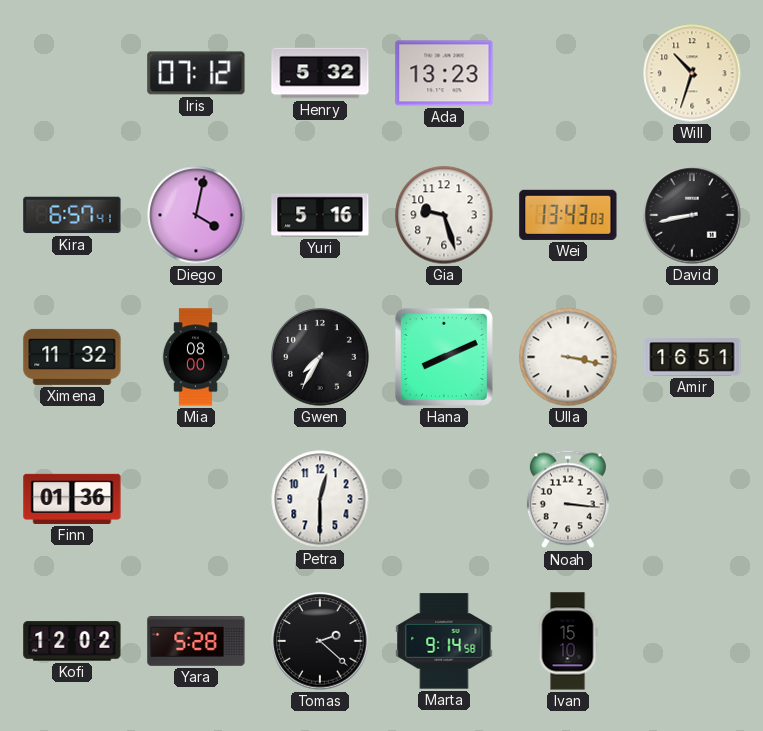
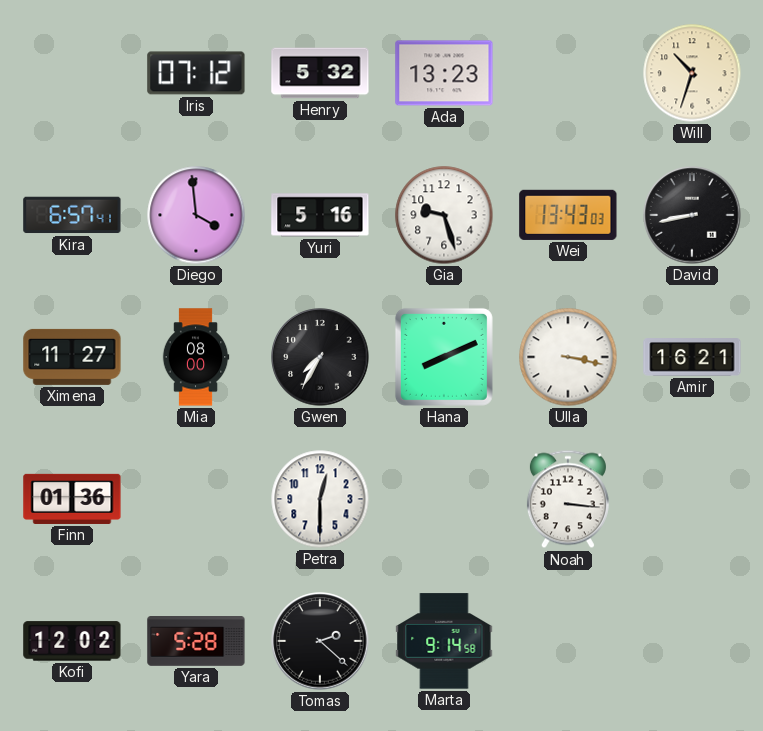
Diego: 4:02 -> 3:59 (196, 215)
Ximena: 11:32 -> 11:27 (72, 357)
Amir: 16:51 -> 16:21 (692, 357)
Ivan: 15:10 -> none (568, 641)
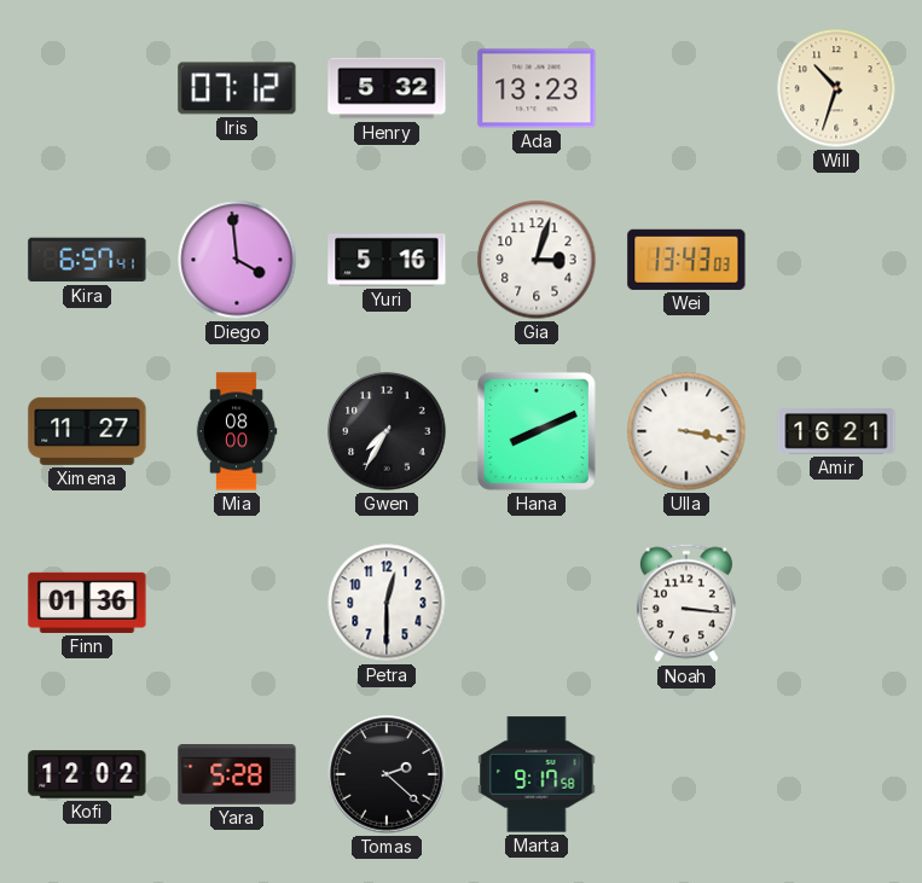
Gia: 9:27 -> 3:03 (537, 260)
David: 8:43 -> none (692, 215)
Marta: 9:14 -> 9:17 (537, 774)
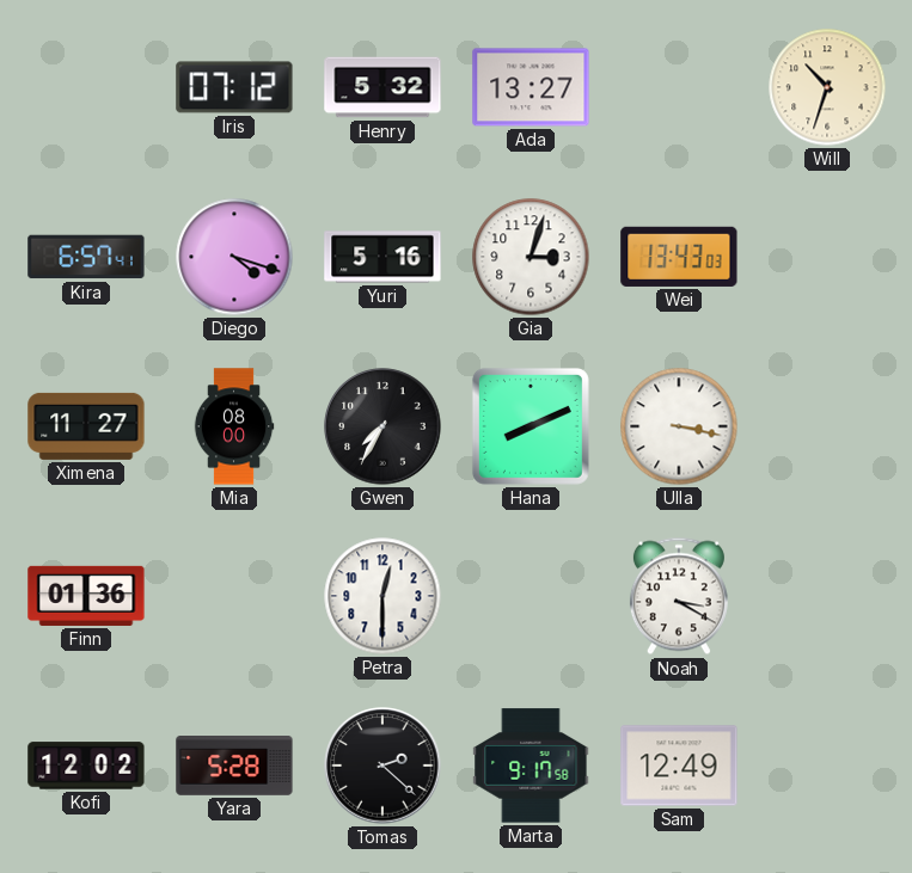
Ada: 13:23 -> 13:27 (531, 87)
Diego: 3:59 -> 4:18 (234, 257)
Amir: 16:21 -> none (836, 431)
Noah: 3:16 -> 3:20 (679, 596)
Sam: none -> 12:49 (679, 766)
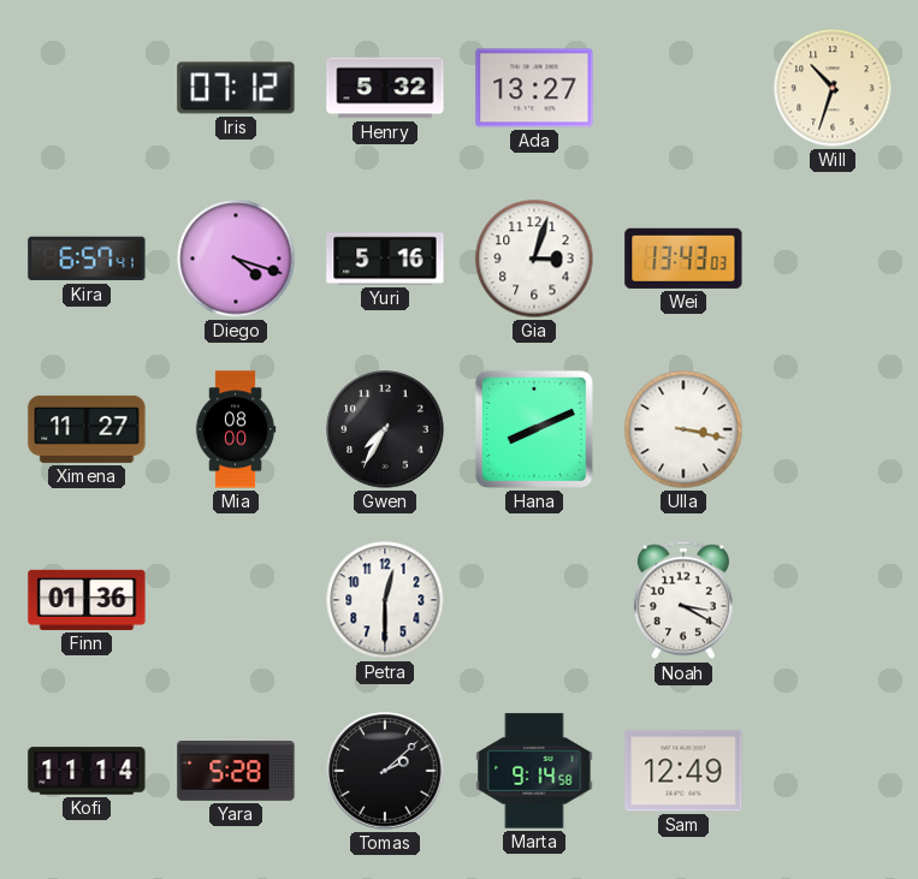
Kofi: 12:02 -> 11:14 (87, 771)
Tomas: 2:22 -> 2:08 (385, 771)
Marta: 9:17 -> 9:14 (534, 771)
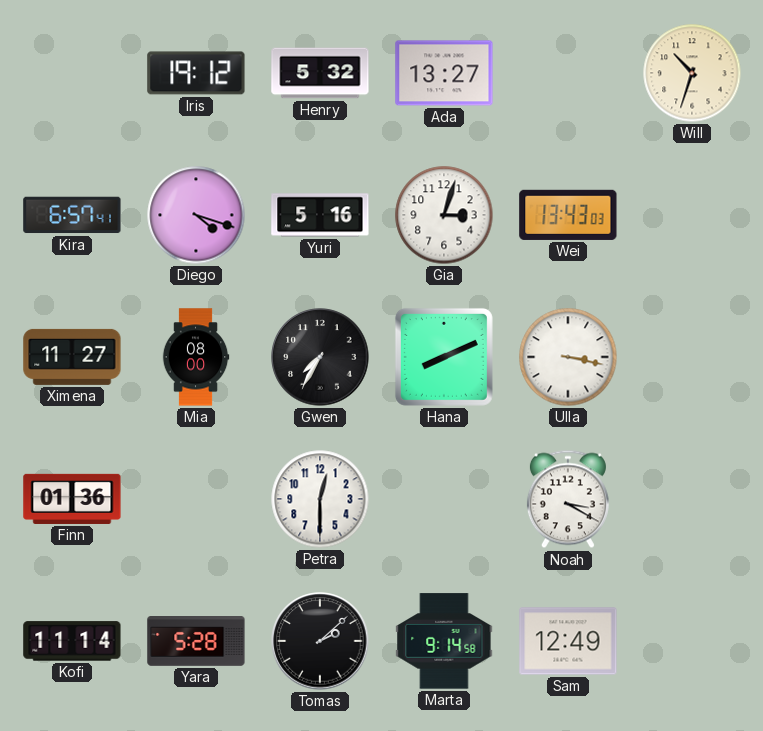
Iris: 07:12 -> 19:12 (196, 73)
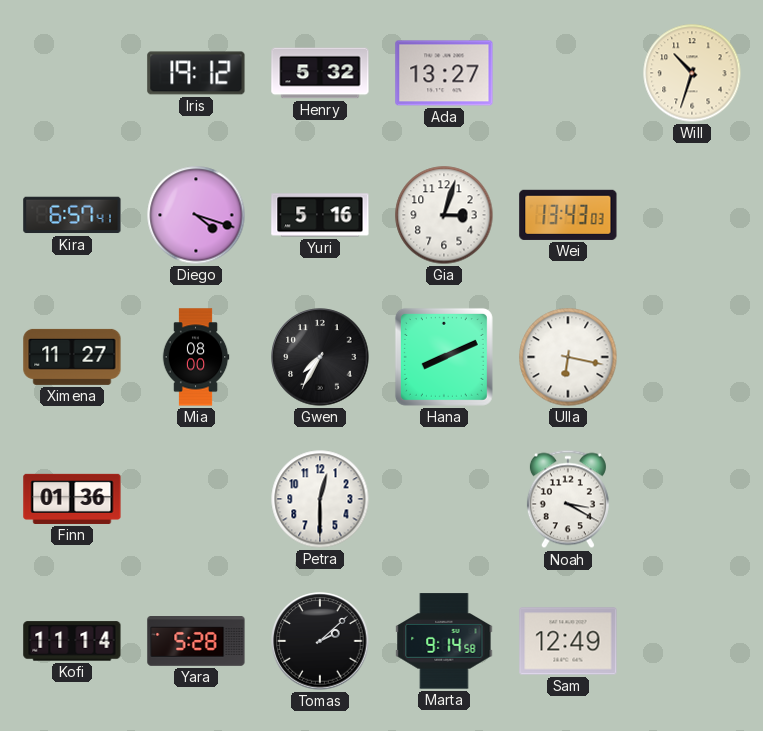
Ulla: 3:17 -> 6:17 (568, 357)
